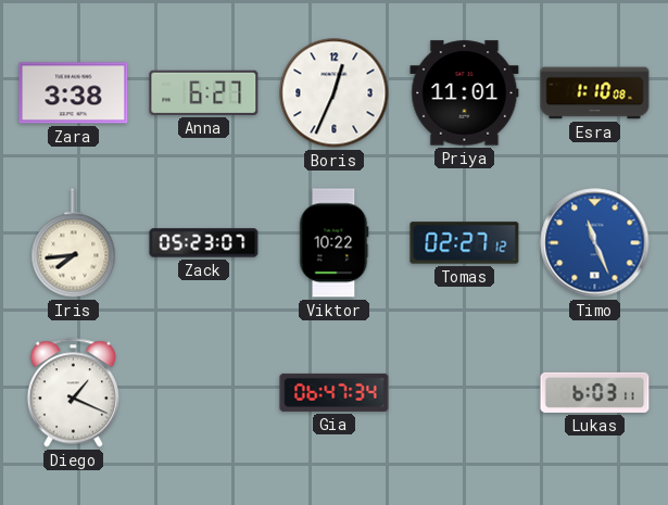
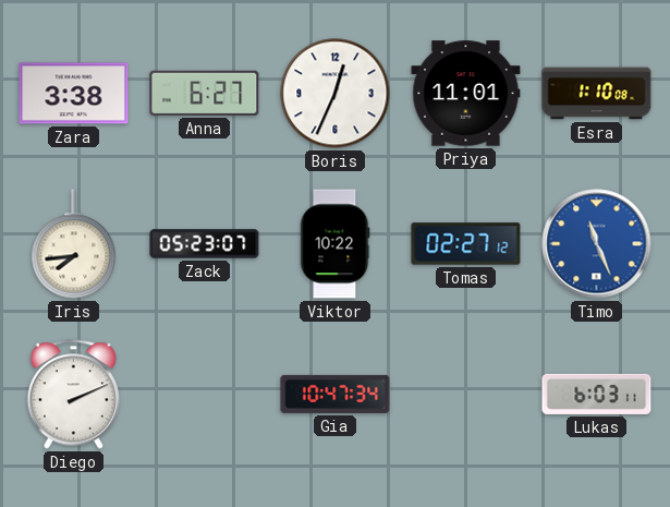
Diego: 1:19 -> 2:11 (73, 395)
Gia: 06:47 -> 10:47 (336, 394)
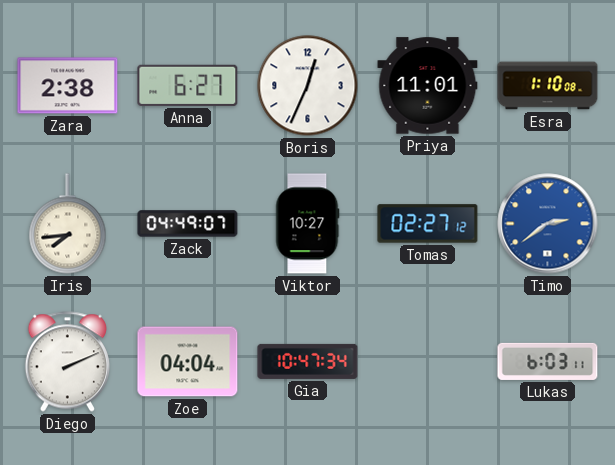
Zara: 3:38 -> 2:38 (68, 86)
Zack: 05:23 -> 04:49 (188, 224)
Viktor: 10:22 -> 10:27 (307, 224)
Timo: 11:26 -> 2:39 (548, 224)
Zoe: none -> 04:04 (188, 362)
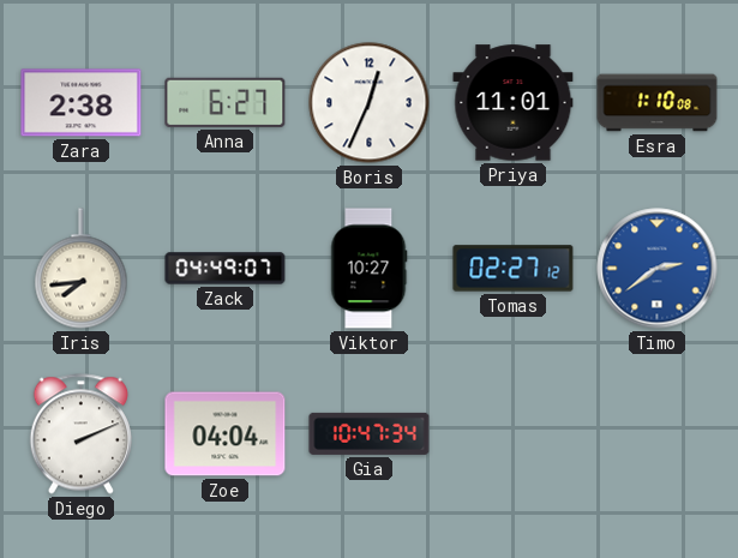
Lukas: 6:03 -> none (548, 361)
